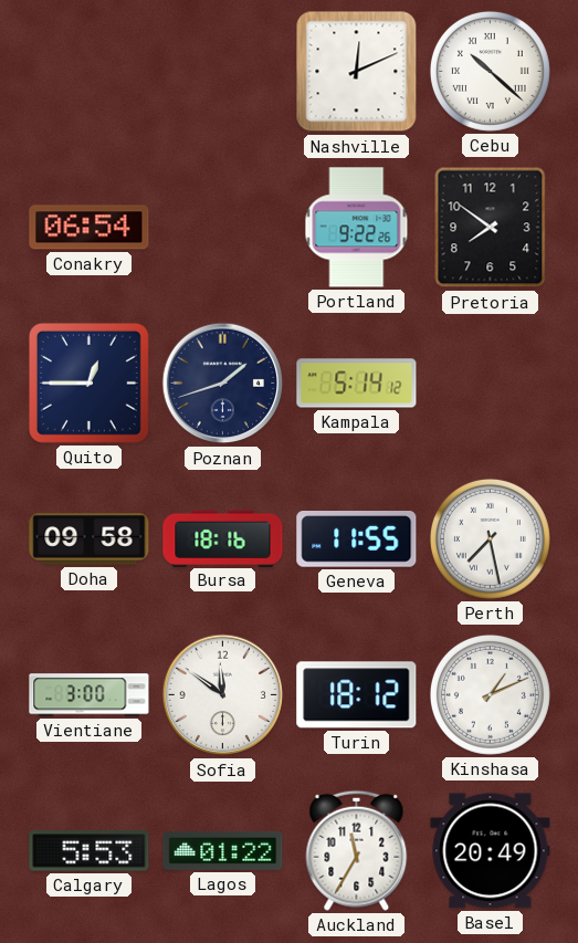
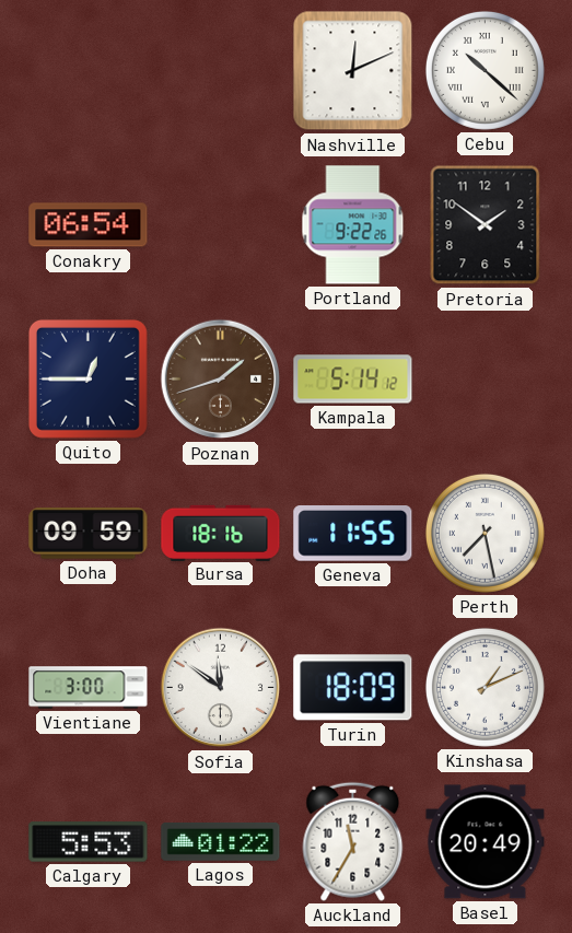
Pretoria: 7:51 -> 1:51 (486, 225)
Poznan dial: navy -> brown (221, 380)
Doha: 09:58 -> 09:59 (89, 534)
Turin: 18:12 -> 18:09 (353, 688)
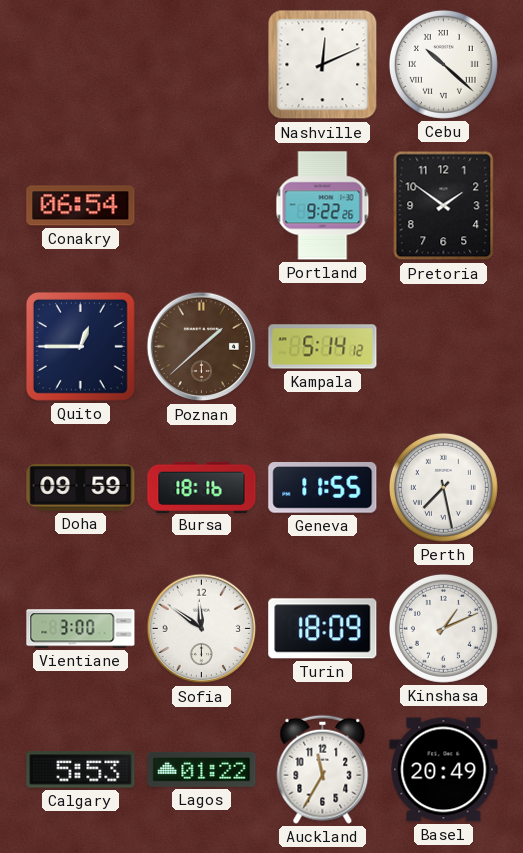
Poznan: 1:42 -> 1:38 (202, 347)
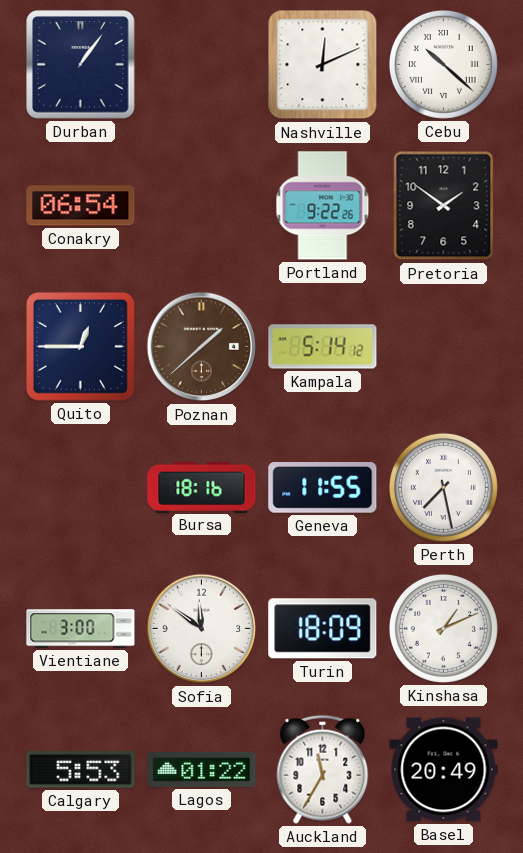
Durban: none -> 1:06 (81, 65)
Doha: 09:59 -> none (81, 488)
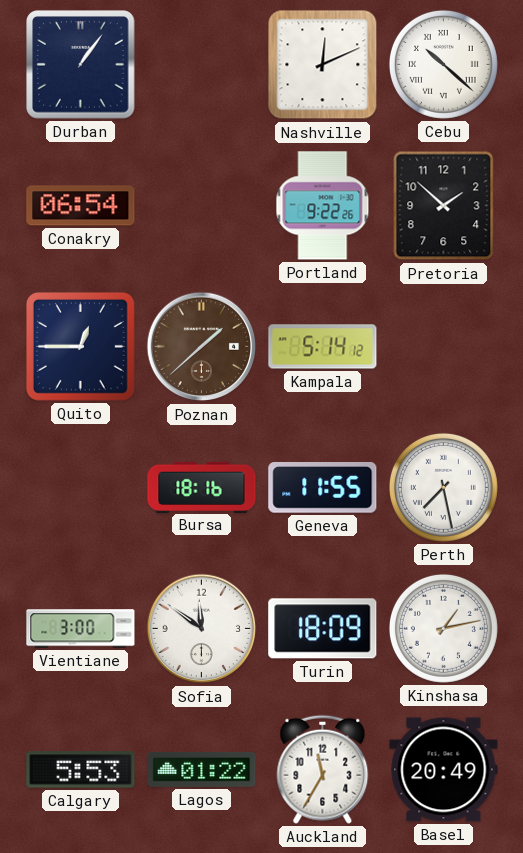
Pretoria: 1:51 -> 1:52 (444, 206)
Kinshasa: 1:11 -> 1:13 (443, 628)
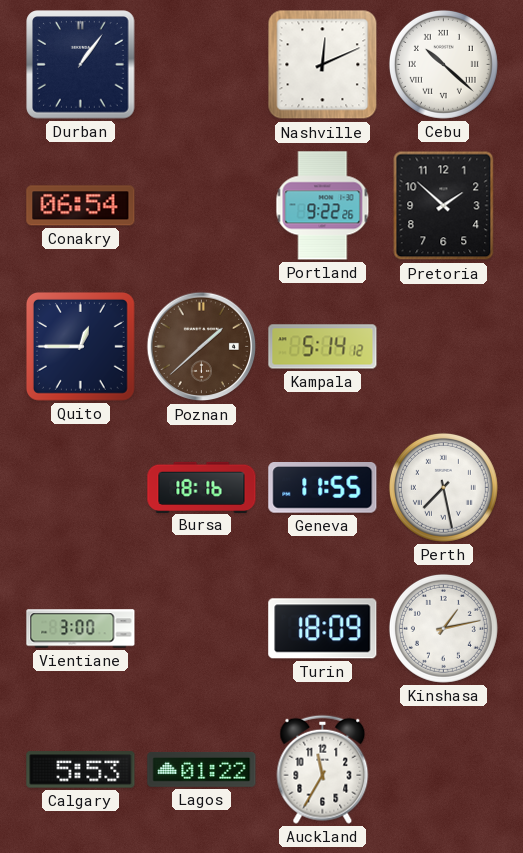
Sofia: 11:51 -> none (202, 629)
Basel: 20:49 -> none (444, 770)
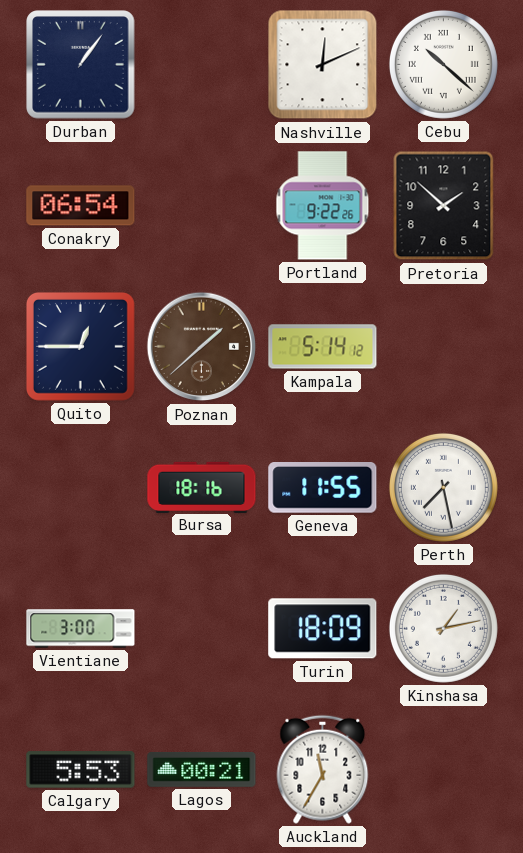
Lagos: 01:22 -> 00:21 (202, 770)
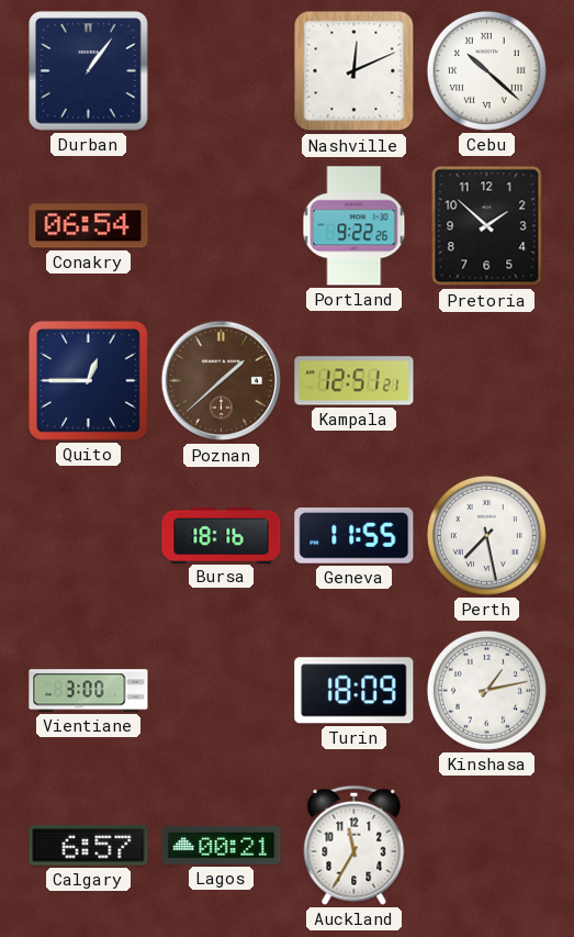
Kampala: 5:14 -> 12:51 (354, 381)
Calgary: 5:53 -> 6:57 (89, 846)
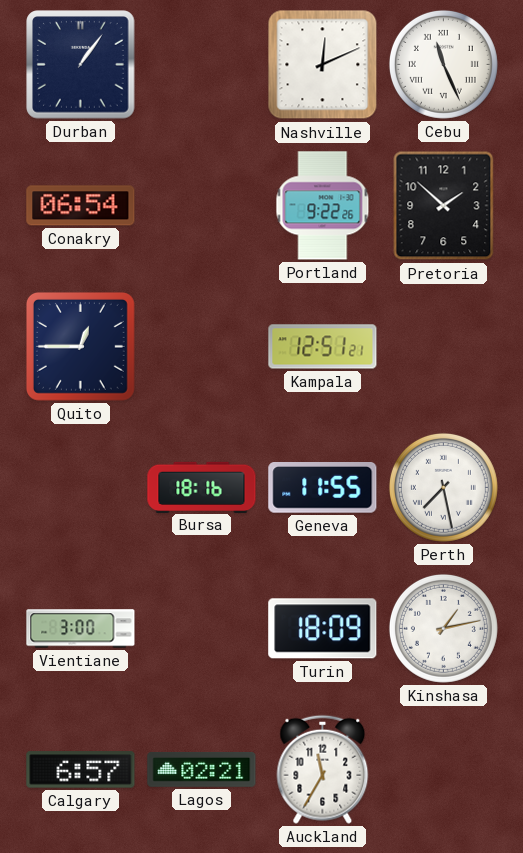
Cebu: 10:22 -> 11:26 (443, 64)
Poznan: 1:38 -> none (222, 381)
Lagos: 00:21 -> 02:21 (202, 770)
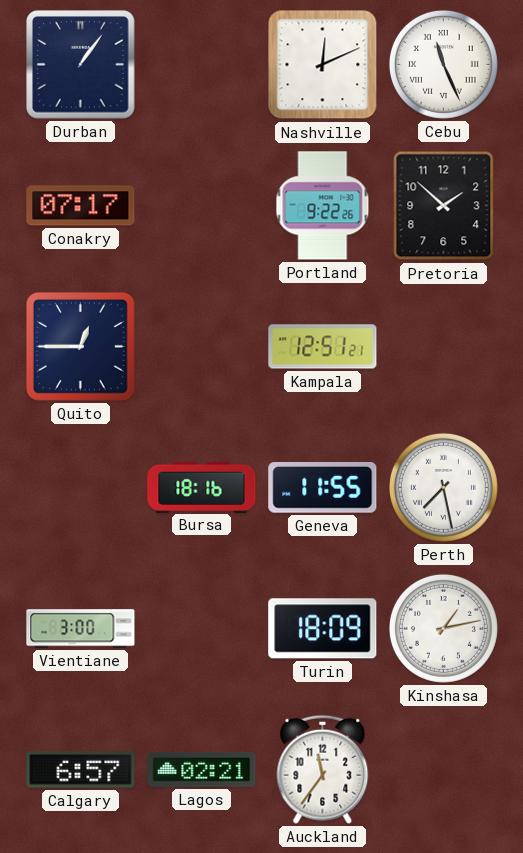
Conakry: 06:54 -> 07:17 (81, 206)
Auckland: 11:35 -> 11:36 (323, 769)
